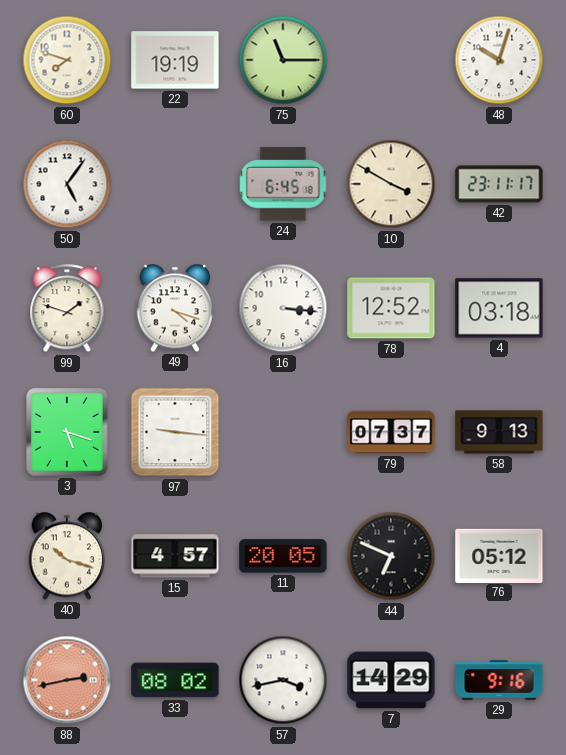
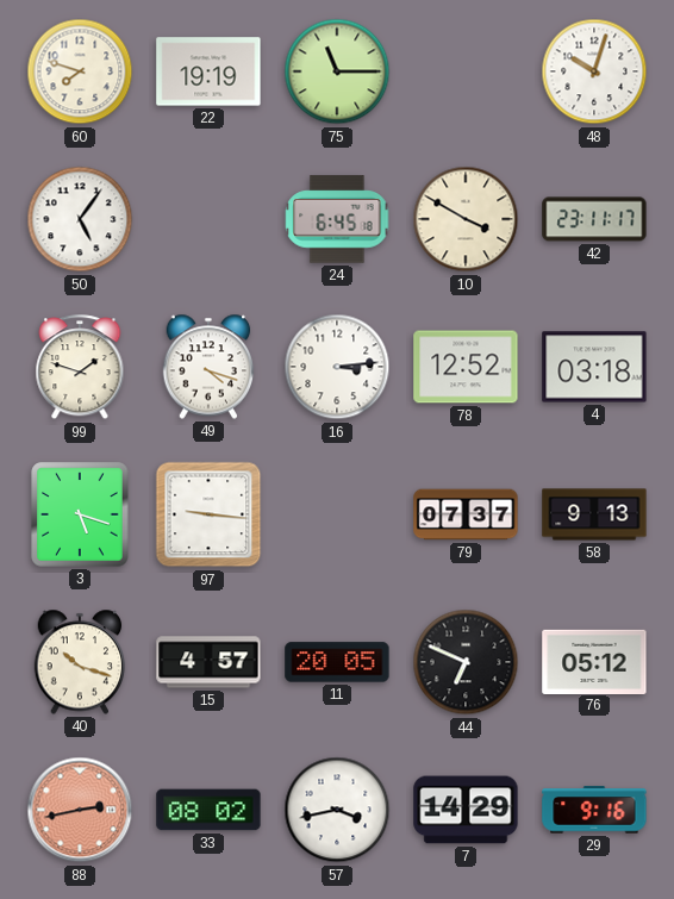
16: 3:16 -> 3:14 (337, 367)
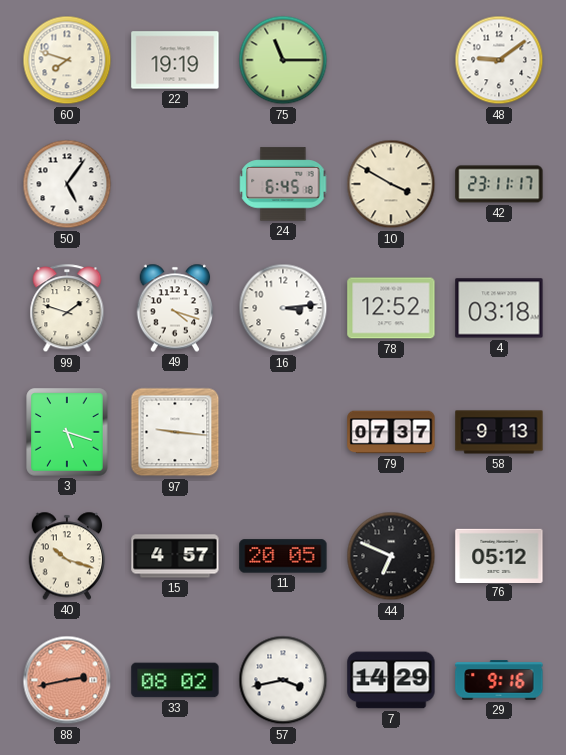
48: 10:03 -> 9:09 (499, 60)
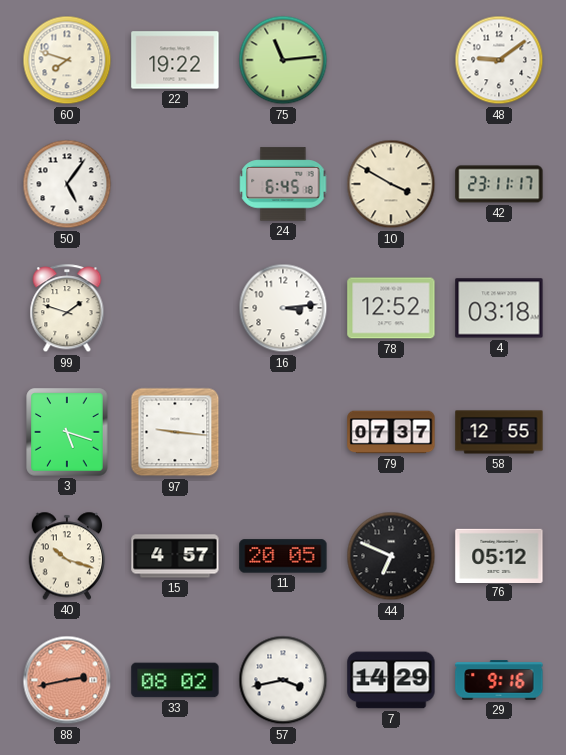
22: 19:19 -> 19:22 (175, 60)
75: 11:15 -> 11:14 (283, 60)
49: 4:18 -> none (175, 308)
58: 9:13 -> 12:55 (499, 432)
